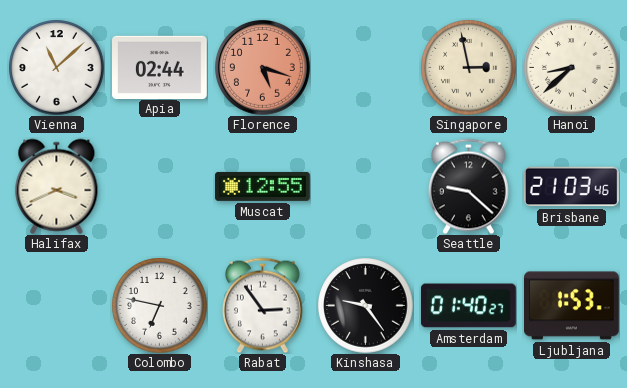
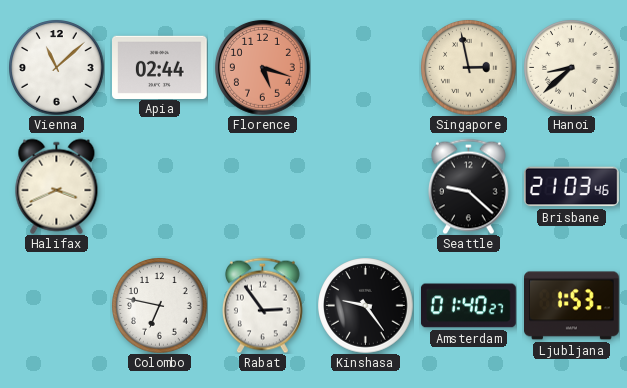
Muscat: 12:55 -> none (263, 186)
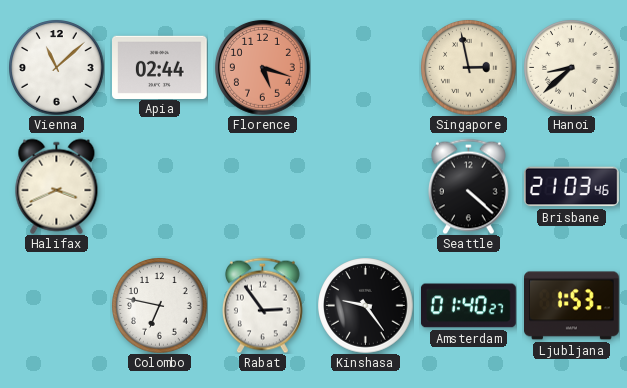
Seattle: 9:22 -> 4:22 (468, 186)
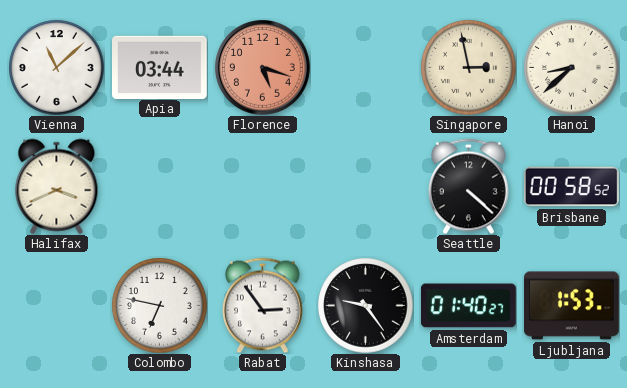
Apia: 02:44 -> 03:44 (160, 67)
Brisbane: 21:03 -> 00:58 (571, 187)
